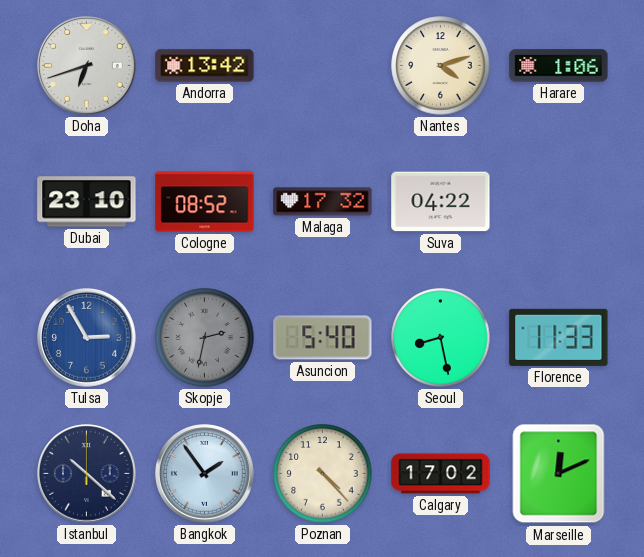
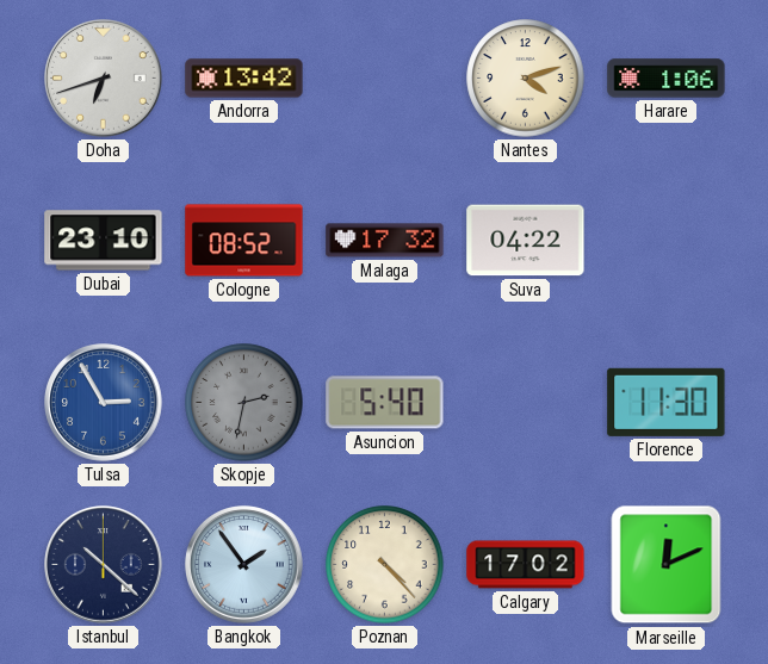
Seoul: 8:28 -> none (441, 338)
Florence: 11:33 -> 11:30 (667, 402)
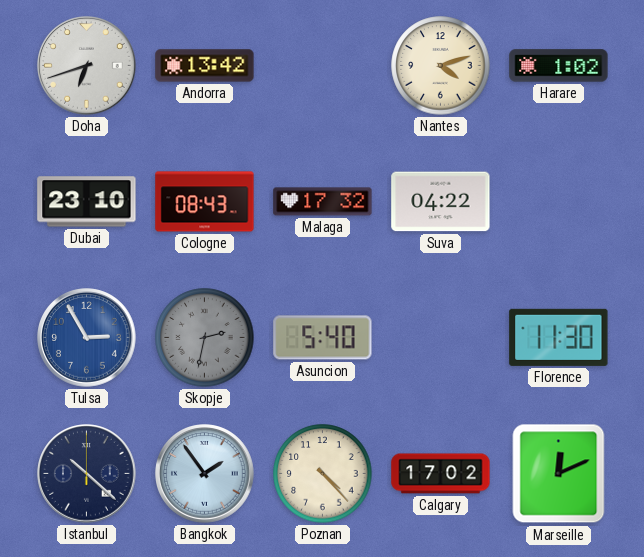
Harare: 1:06 -> 1:02 (559, 66)
Cologne: 08:52 -> 08:43 (205, 202)
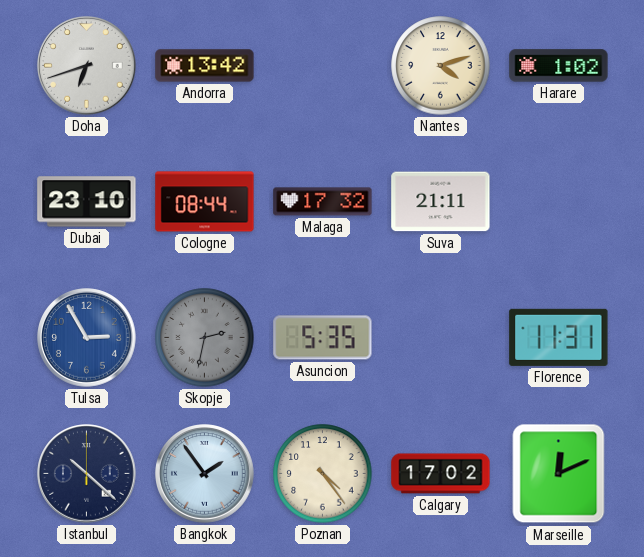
Cologne: 08:43 -> 08:44 (205, 202)
Suva: 04:22 -> 21:11 (441, 202)
Asuncion: 5:40 -> 5:35 (323, 338)
Florence: 11:30 -> 11:31 (559, 337)
Poznan: 4:23 -> 4:24 (323, 474)
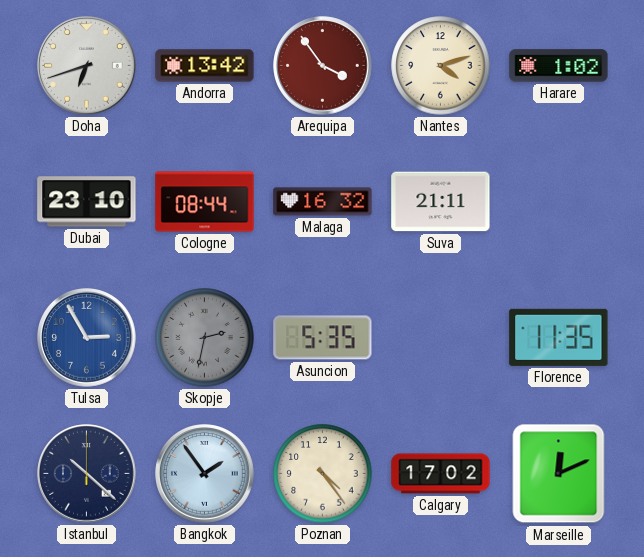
Arequipa: none -> 3:54 (323, 66)
Malaga: 17:32 -> 16:32 (323, 202)
Florence: 11:31 -> 11:35 (559, 337)
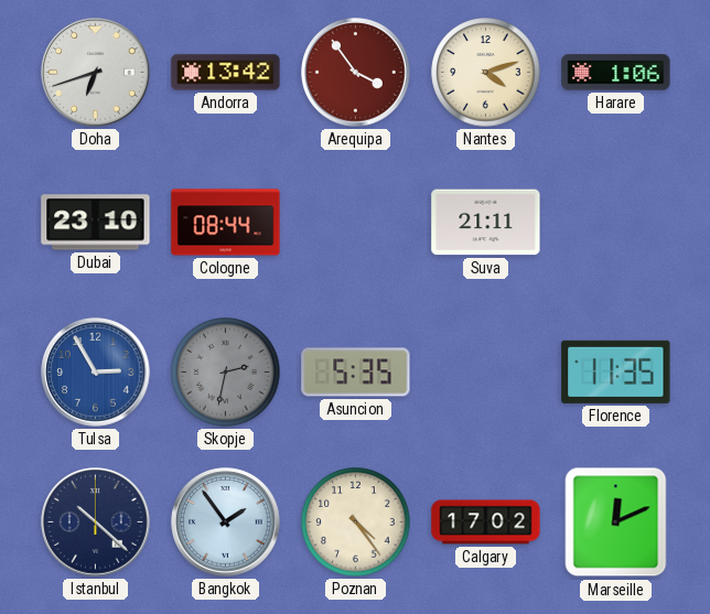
Harare: 1:02 -> 1:06 (616, 73)
Malaga: 16:32 -> none (323, 202)
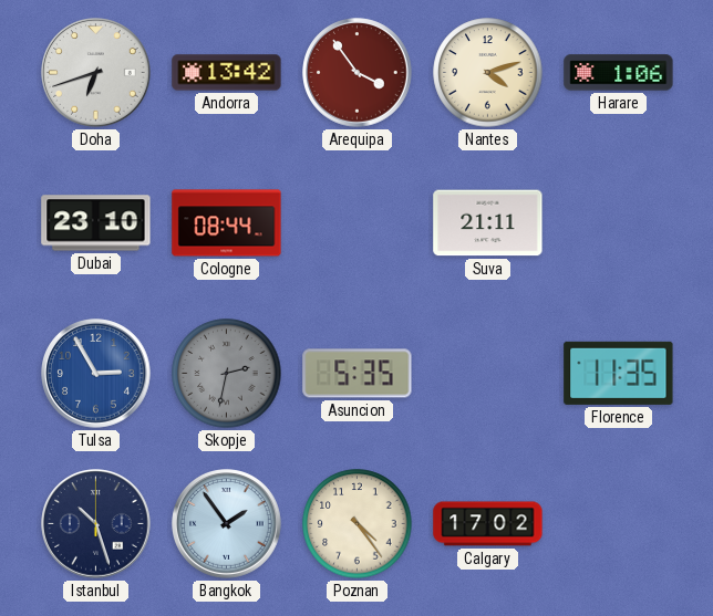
Istanbul: 10:22 -> 10:27 (96, 524)
Marseille: 12:11 -> none (616, 523)
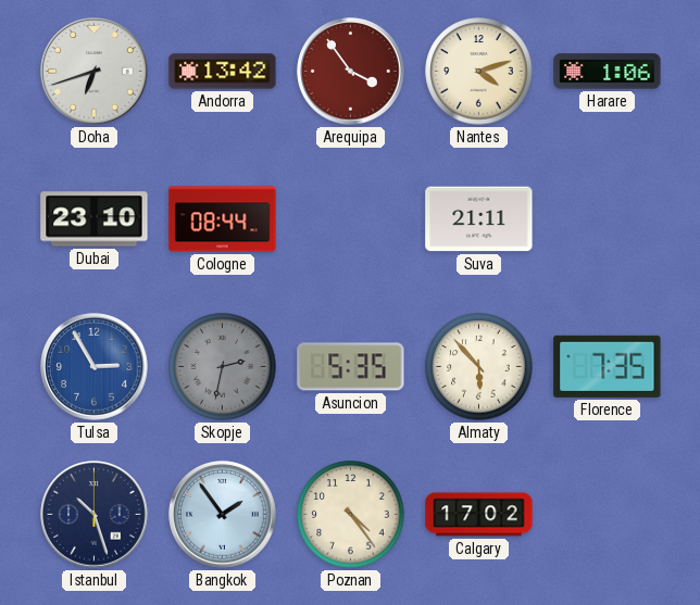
Almaty: none -> 5:53 (479, 367)
Florence: 11:35 -> 7:35 (608, 366)
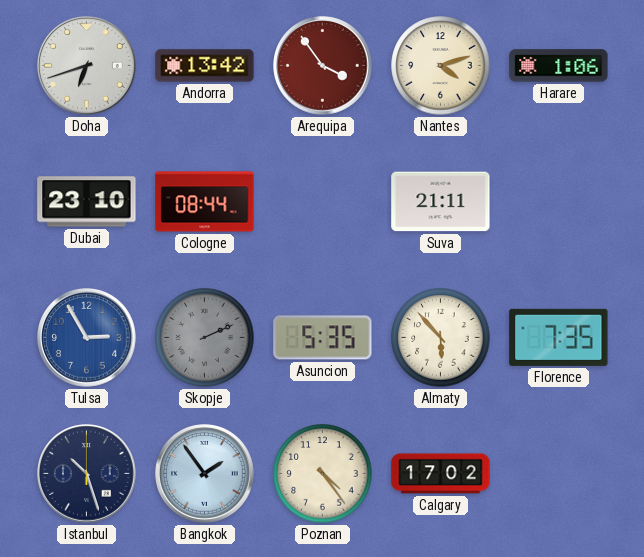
Skopje: 2:32 -> 2:11 (205, 338)
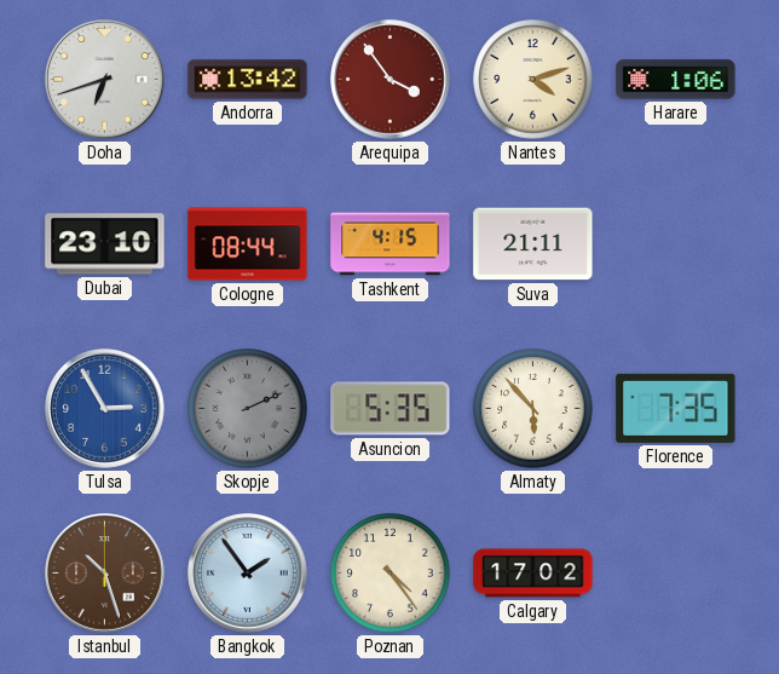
Tashkent: none -> 4:15 (391, 244)
Istanbul dial: navy -> brown (105, 574)
